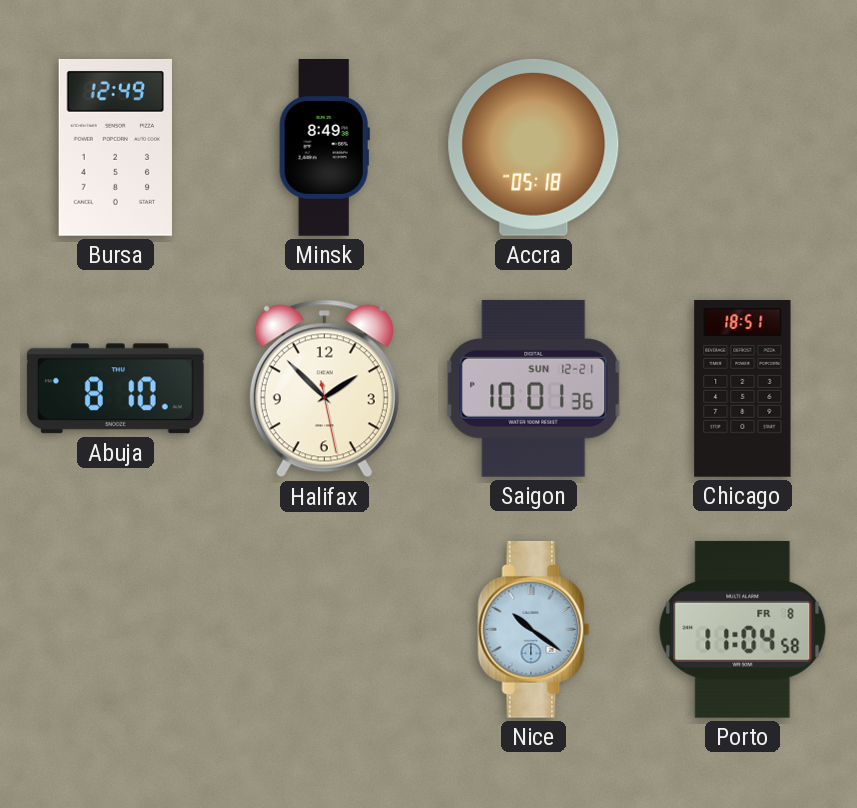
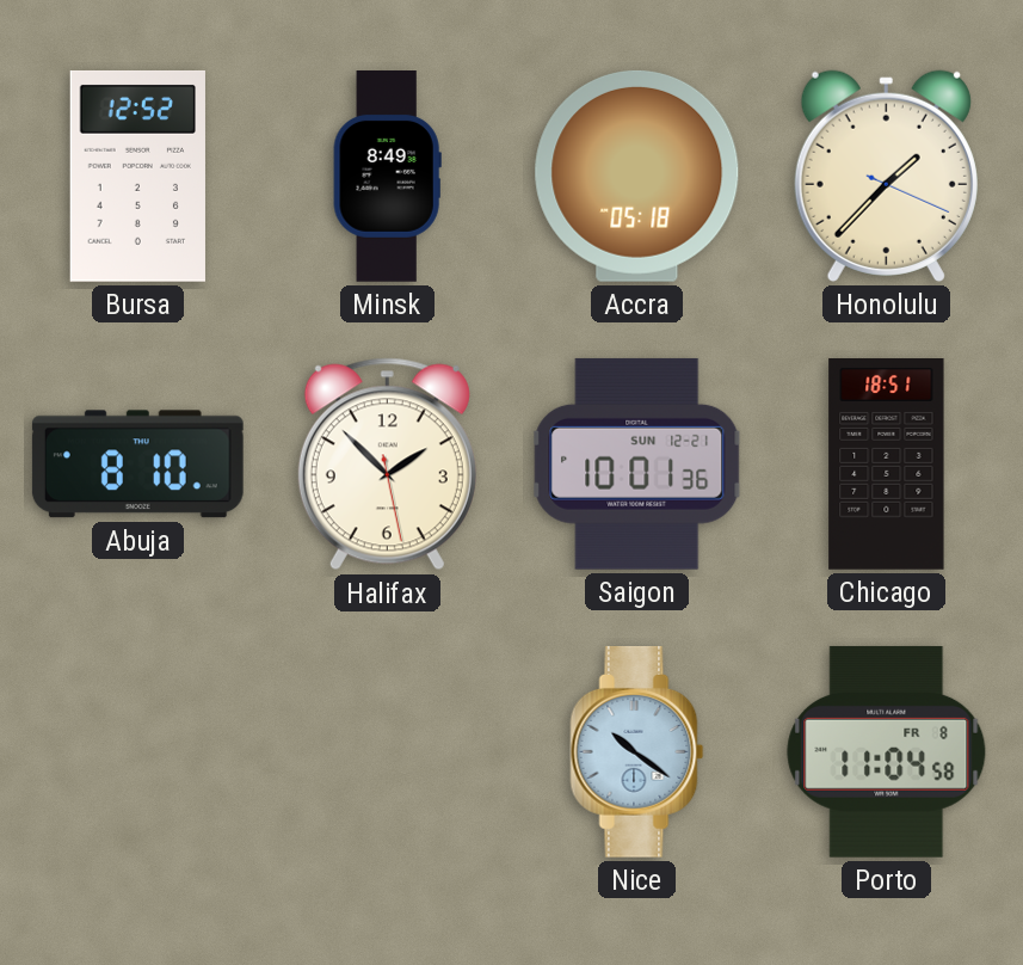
Bursa: 12:49 -> 12:52 (137, 176)
Honolulu: none -> 1:37 (886, 176)
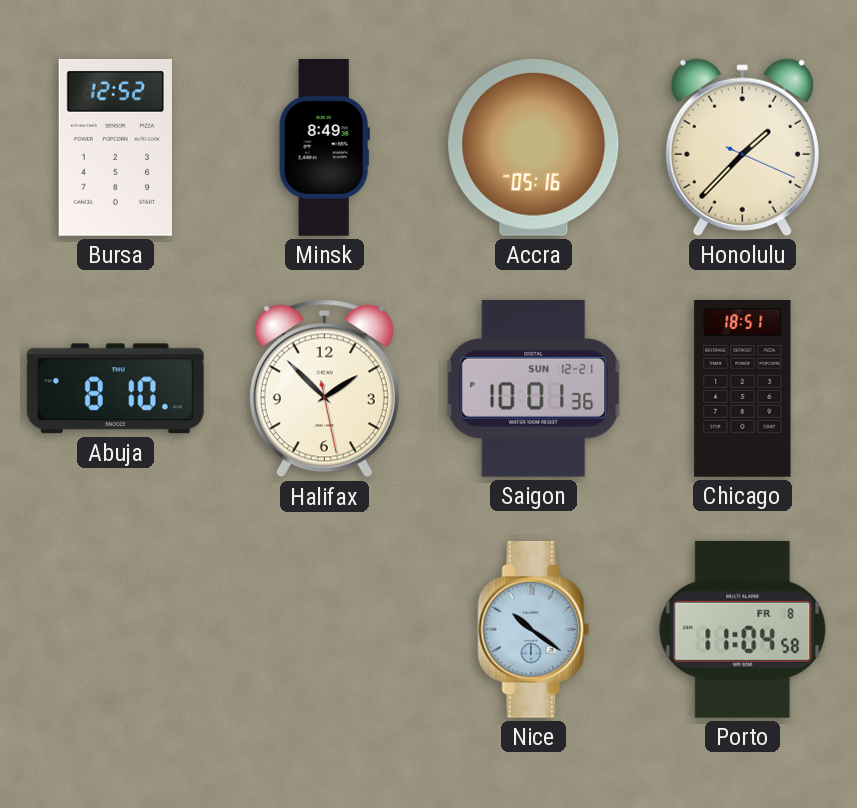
Accra: 05:18 -> 05:16 (534, 147)
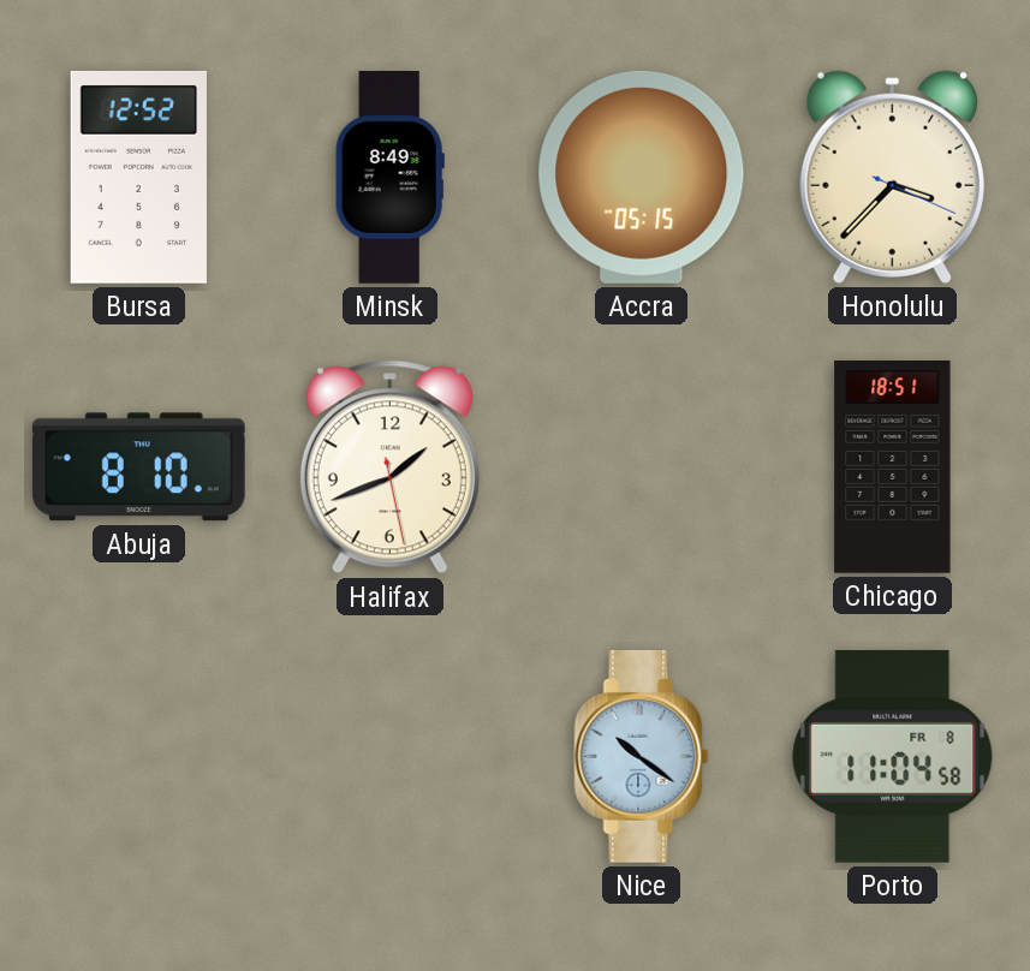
Accra: 05:16 -> 05:15 (642, 177)
Honolulu: 1:37 -> 3:37 (892, 177)
Halifax: 1:52 -> 1:41 (389, 467)
Saigon: 10:01 -> none (534, 388)
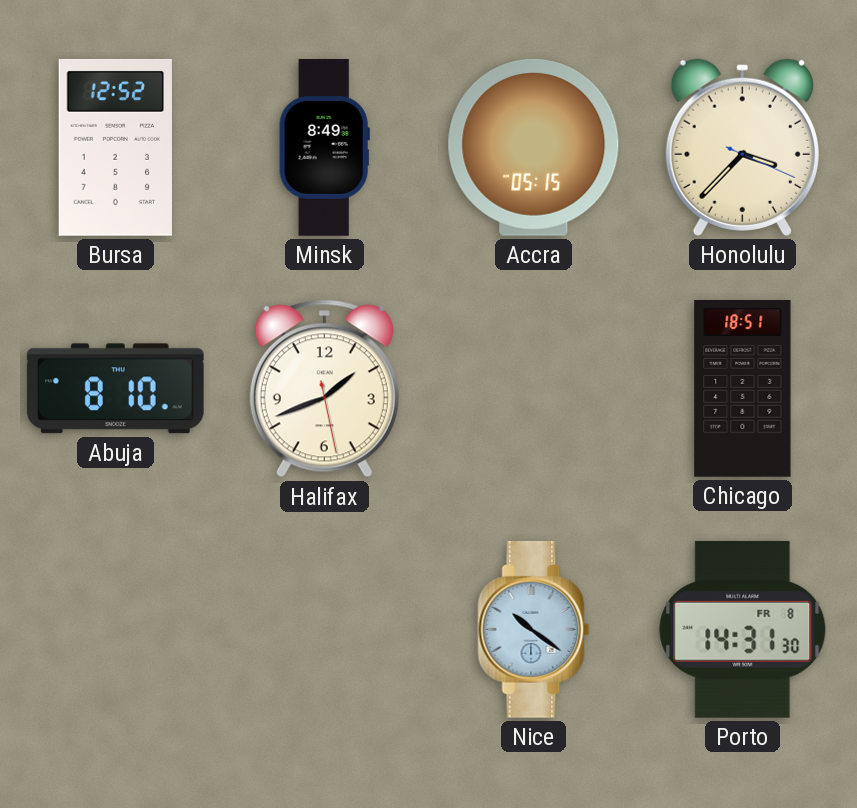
Porto: 11:04 -> 14:31 (743, 629)
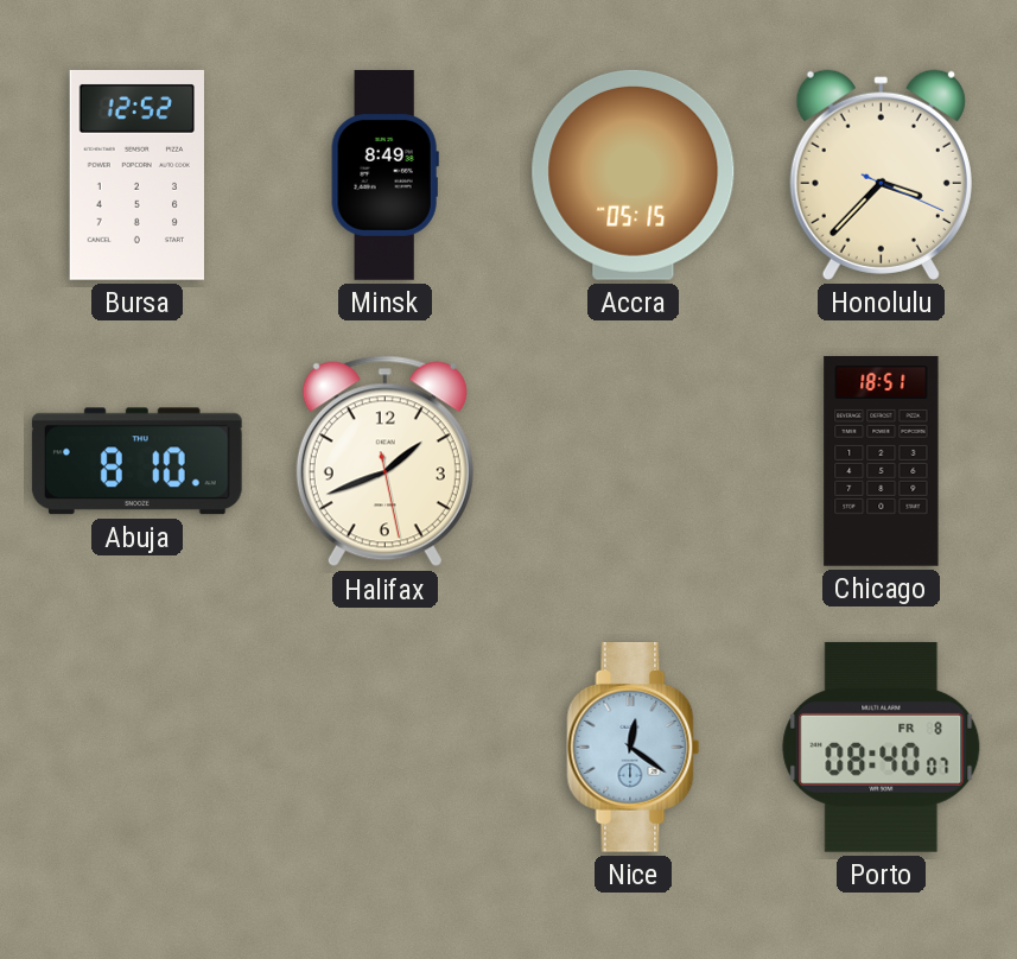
Nice: 10:21 -> 12:21 (634, 747)
Porto: 14:31 -> 08:40 (882, 747)
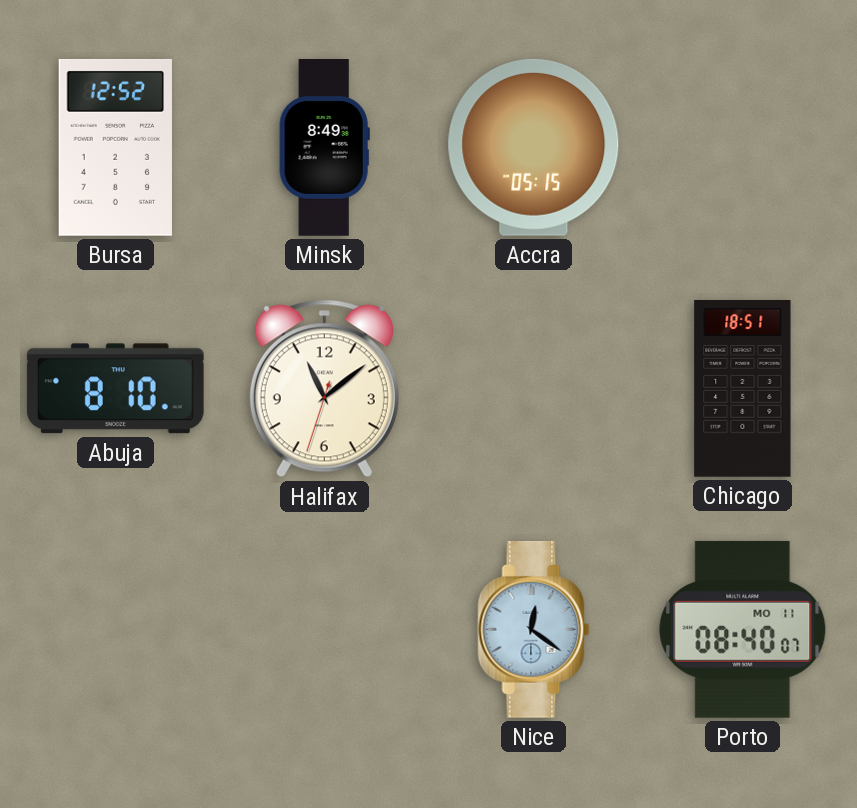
Honolulu: 3:37 -> none (881, 174)
Halifax: 1:41 -> 11:08 (324, 389)
Porto date: FR 8 -> MO 11 (743, 629)
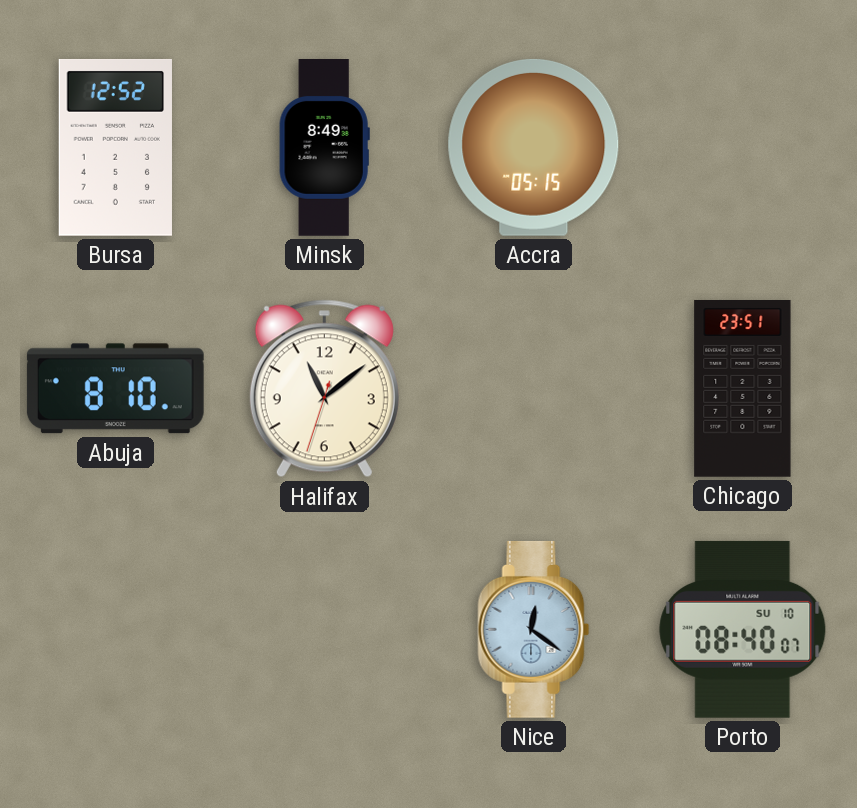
Chicago: 18:51 -> 23:51 (743, 389)
Porto date: MO 11 -> SU 10 (743, 629)
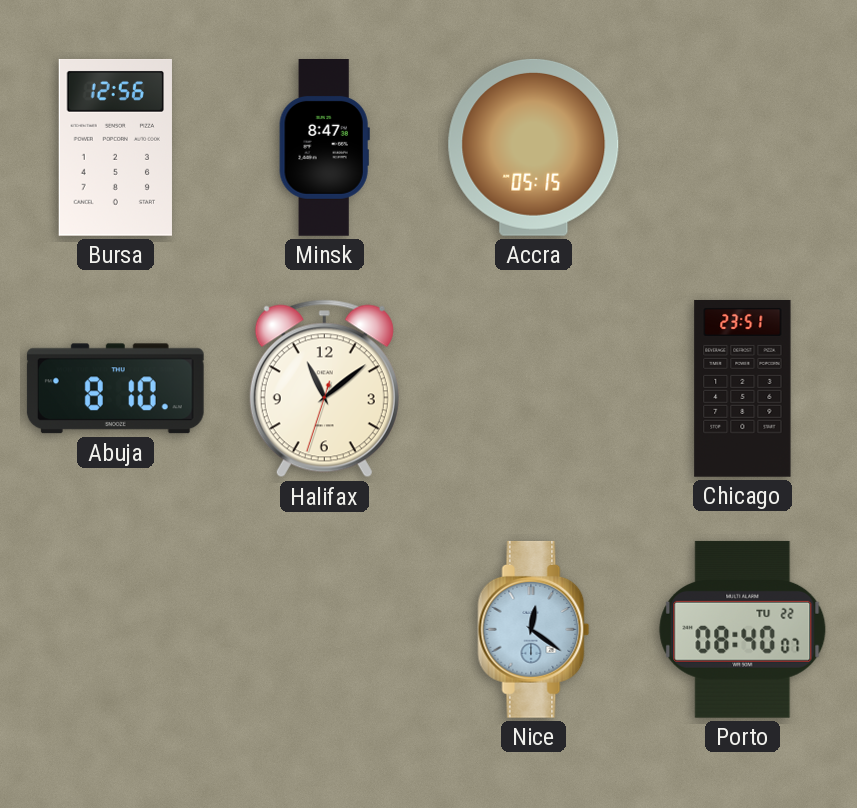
Bursa: 12:52 -> 12:56 (115, 147)
Minsk: 8:49 -> 8:47 (324, 148)
Porto date: SU 10 -> TU 22 (743, 629)
